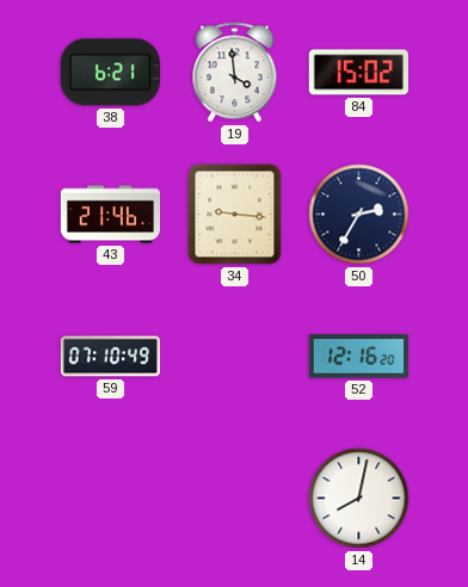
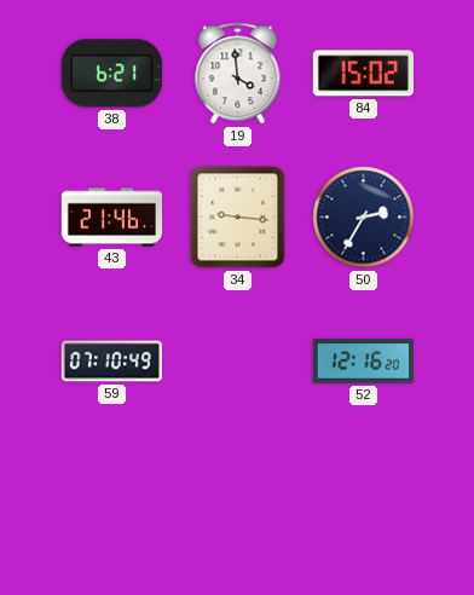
14: 8:02 -> none (359, 499)
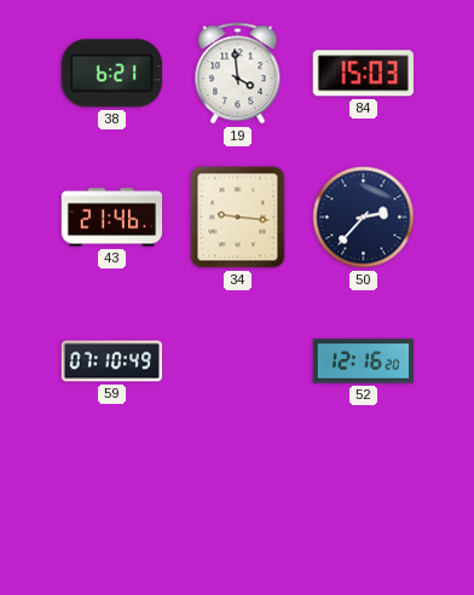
84: 15:02 -> 15:03 (363, 74)
50: 2:35 -> 2:37 (364, 218)
